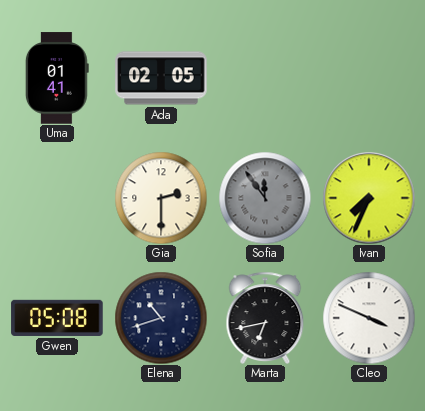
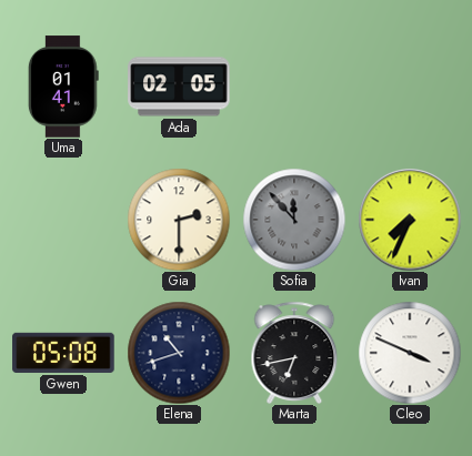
Sofia: 11:54 -> 11:53 (294, 220)
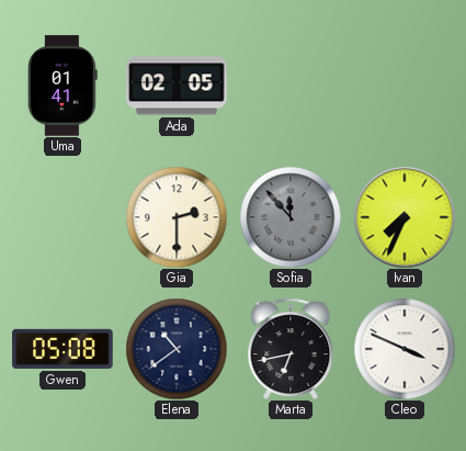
Elena: 10:42 -> 10:39 (177, 349)
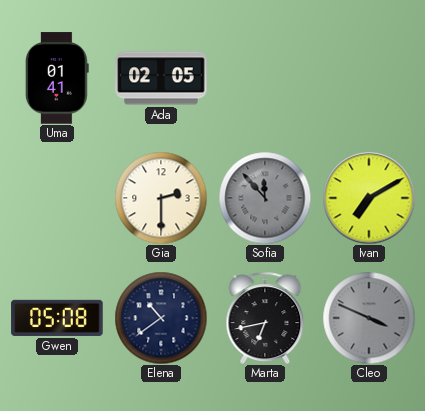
Ivan: 7:34 -> 7:10 (369, 198)
Cleo dial: white -> grey (369, 318)
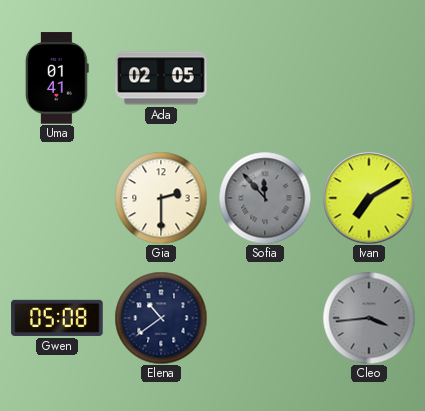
Marta: 6:43 -> none (265, 317)
Cleo: 3:49 -> 3:44 (369, 318)
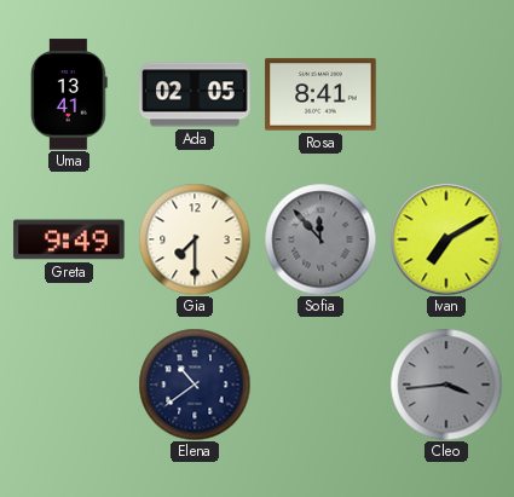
Uma: 01:41 -> 13:41 (69, 94)
Rosa: none -> 8:41 (320, 94)
Greta: none -> 9:49 (69, 239)
Gia: 2:30 -> 7:30 (195, 239)
Gwen: 05:08 -> none (57, 318)
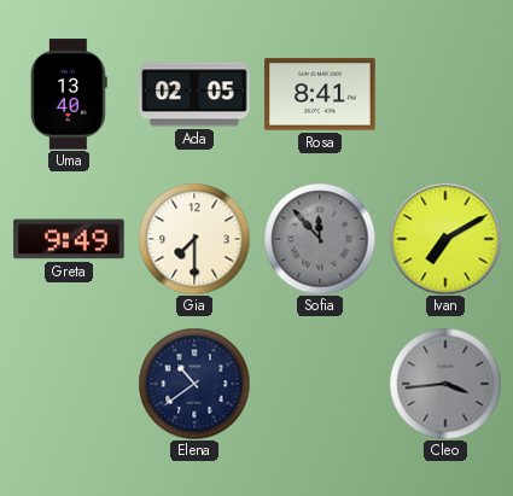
Uma: 13:41 -> 13:40 (69, 94)
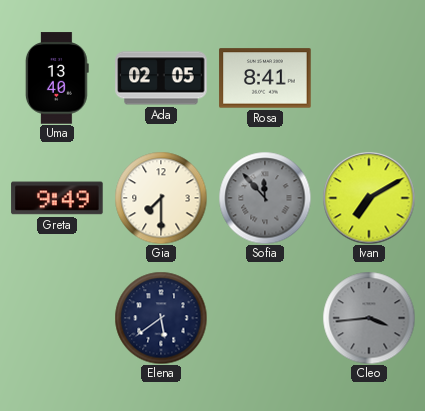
Elena: 10:39 -> 5:39 (161, 318)
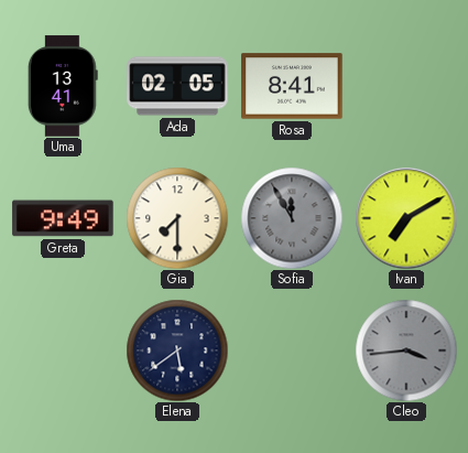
Uma: 13:40 -> 13:41 (63, 86)
Sofia: 11:53 -> 11:55 (292, 218)
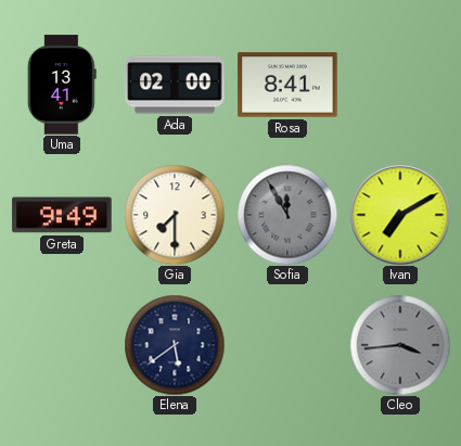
Ada: 02:05 -> 02:00 (175, 85)
